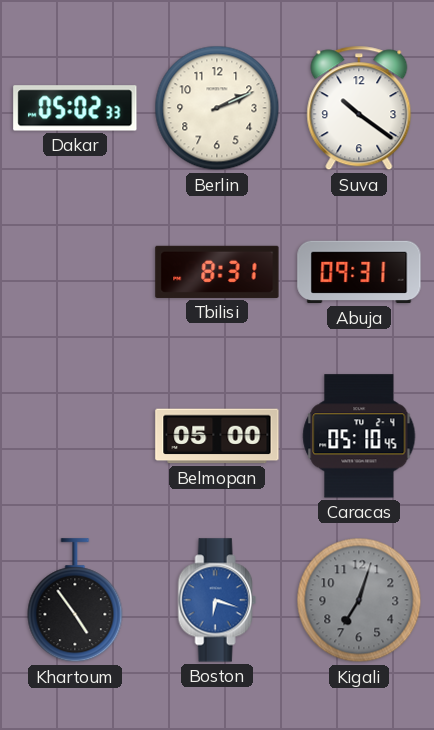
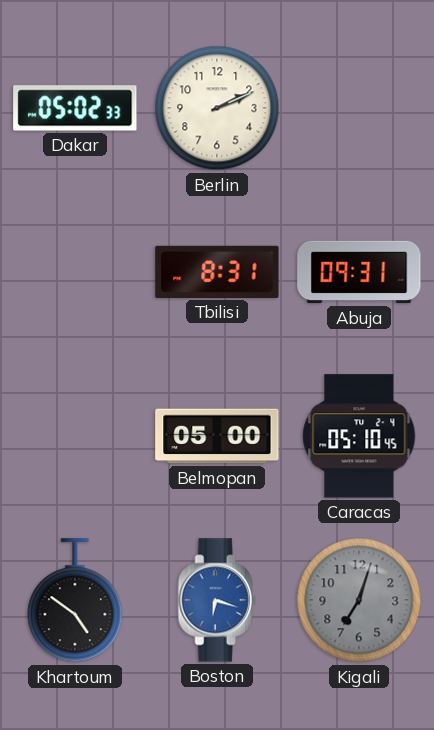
Suva: 10:21 -> none (359, 108)
Khartoum: 4:54 -> 4:51 (75, 601)
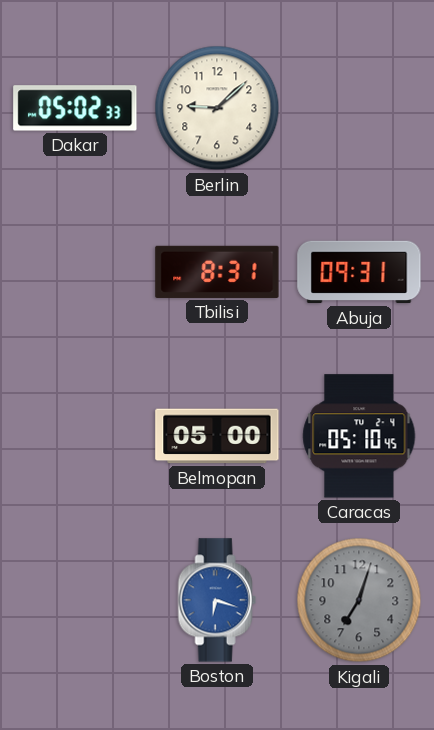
Berlin: 2:11 -> 9:08 (217, 108)
Khartoum: 4:51 -> none (75, 601)
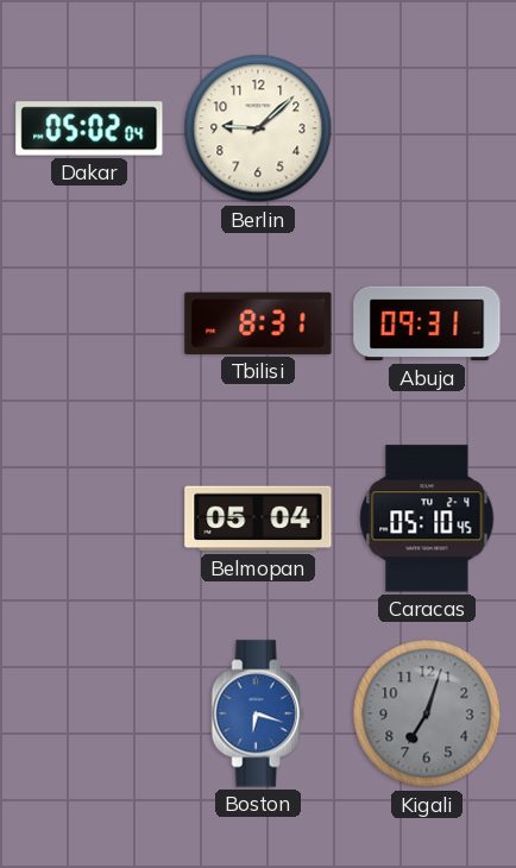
Dakar: 05:02:33 -> 05:02:04 (89, 128)
Belmopan: 05:00 -> 05:04 (258, 518)
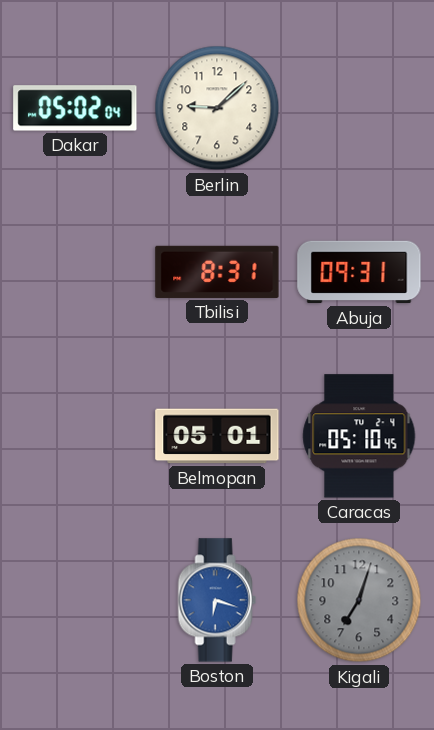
Belmopan: 05:04 -> 05:01 (217, 436)
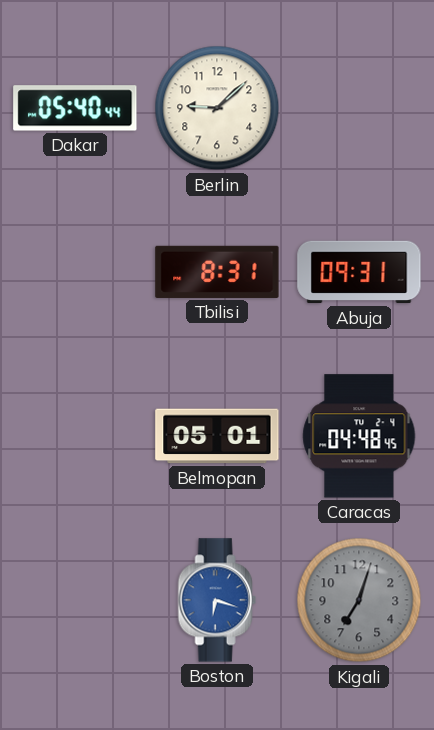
Dakar: 05:02 -> 05:40 (75, 108)
Caracas: 05:10 -> 04:48 (359, 436)
